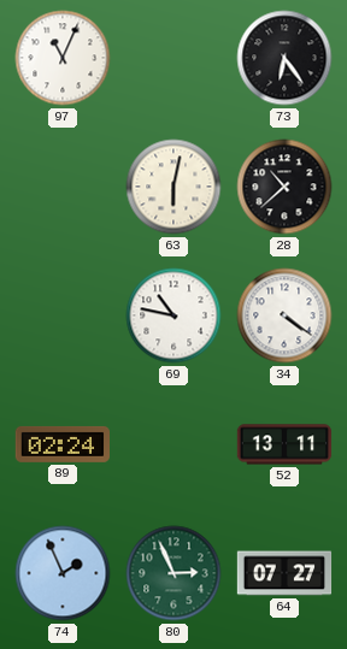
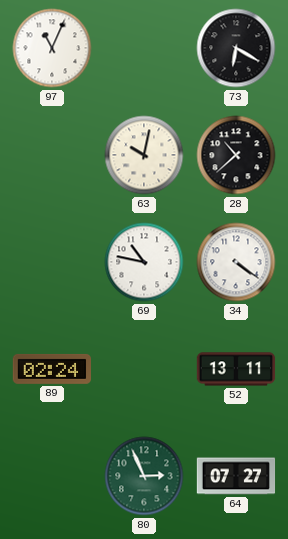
73: 6:24 -> 6:20 (236, 48)
63: 6:02 -> 10:02 (144, 155)
74: 1:56 -> none (63, 573)
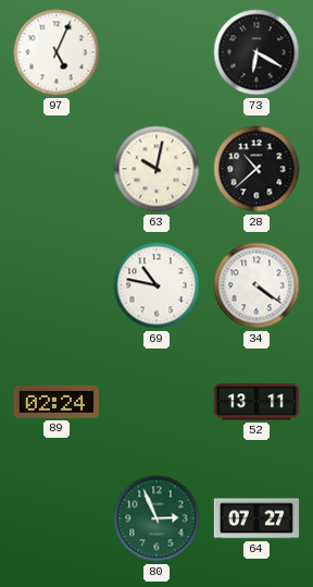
97: 11:04 -> 5:04 (57, 52)
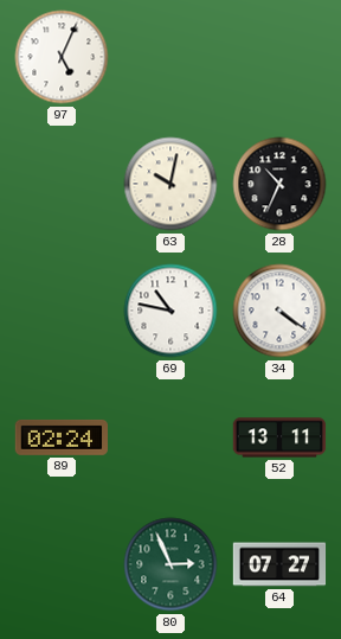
73: 6:20 -> none (256, 52)
28: 10:38 -> 10:34 (279, 184)
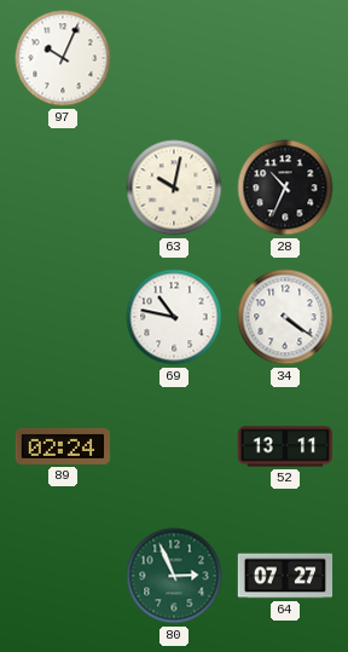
97: 5:04 -> 10:04 (63, 58)
